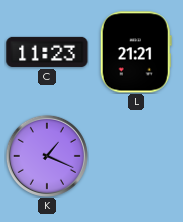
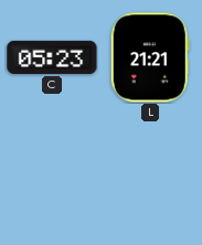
C: 11:23 -> 05:23 (52, 57)
K: 1:19 -> none (47, 156)
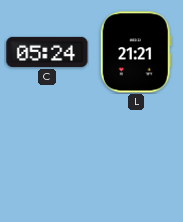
C: 05:23 -> 05:24 (47, 52)
